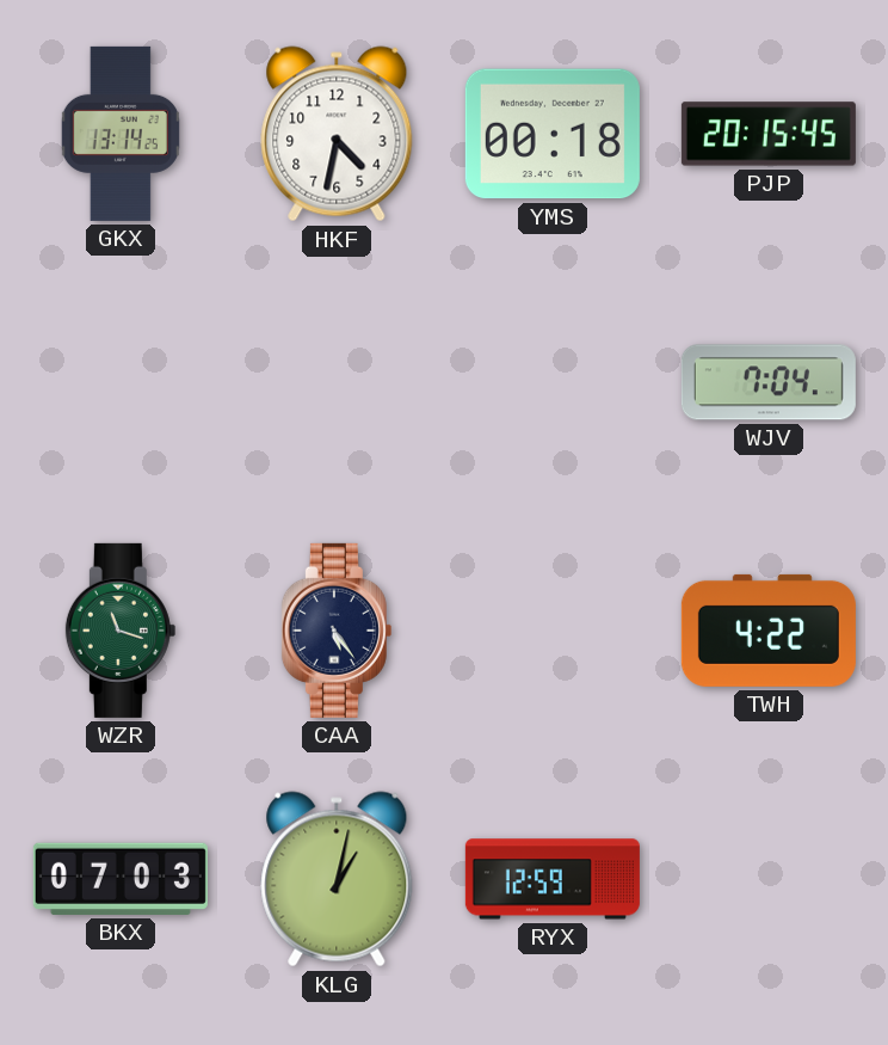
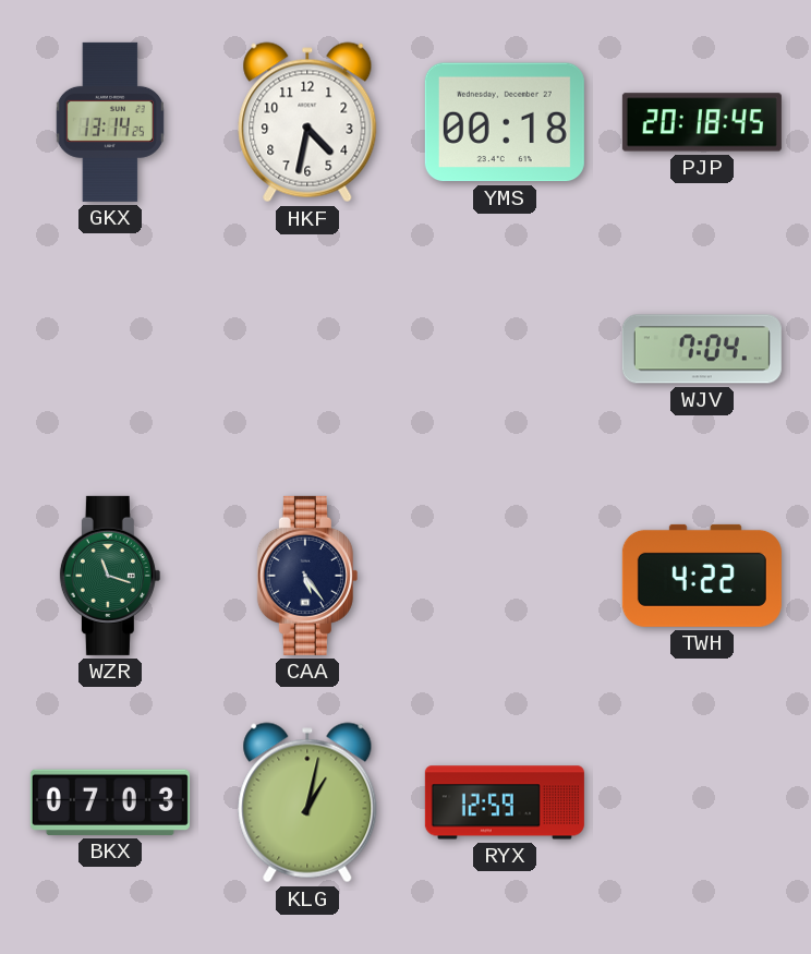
PJP: 20:15 -> 20:18 (702, 122)
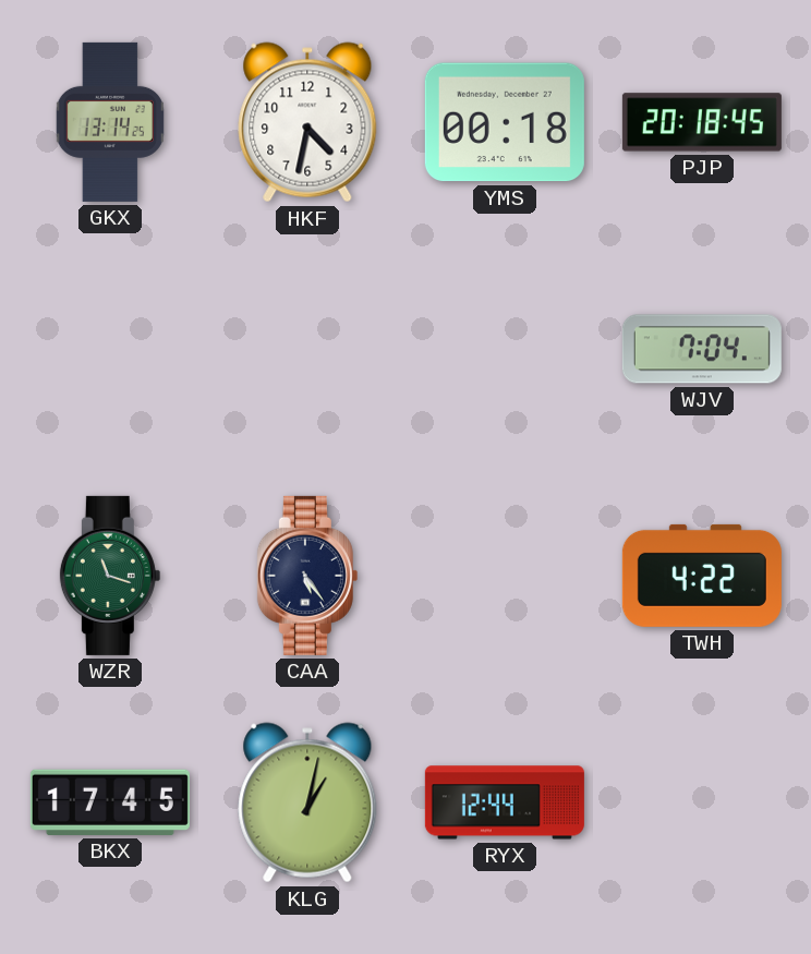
BKX: 07:03 -> 17:45 (110, 802)
RYX: 12:59 -> 12:44 (505, 802)
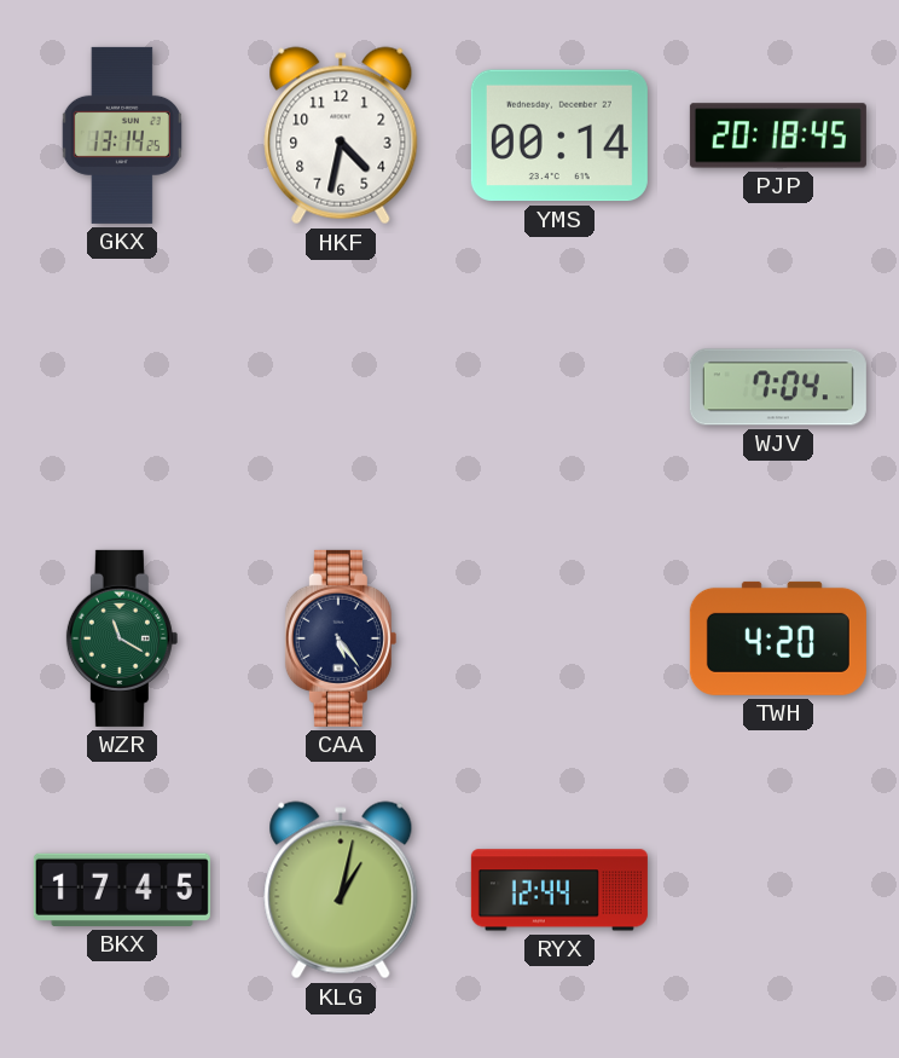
YMS: 00:18 -> 00:14 (559, 135)
WZR: 11:18 -> 11:20 (122, 638)
TWH: 4:22 -> 4:20 (778, 638)
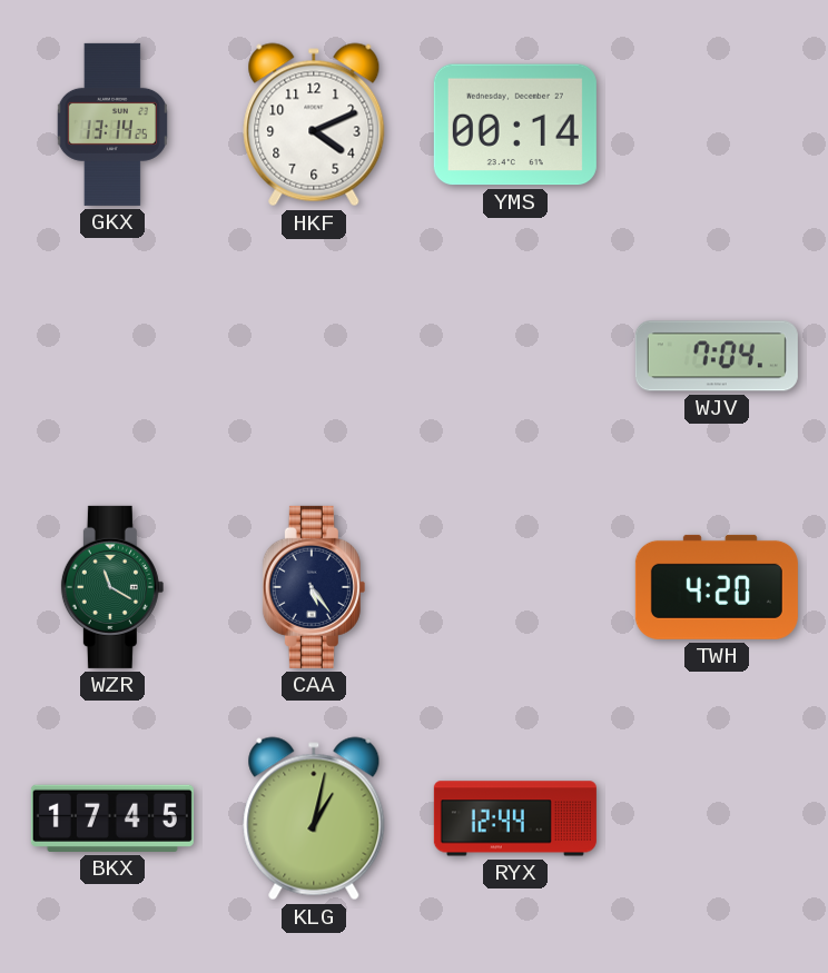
HKF: 4:32 -> 4:11 (314, 125)
PJP: 20:18 -> none (778, 135)
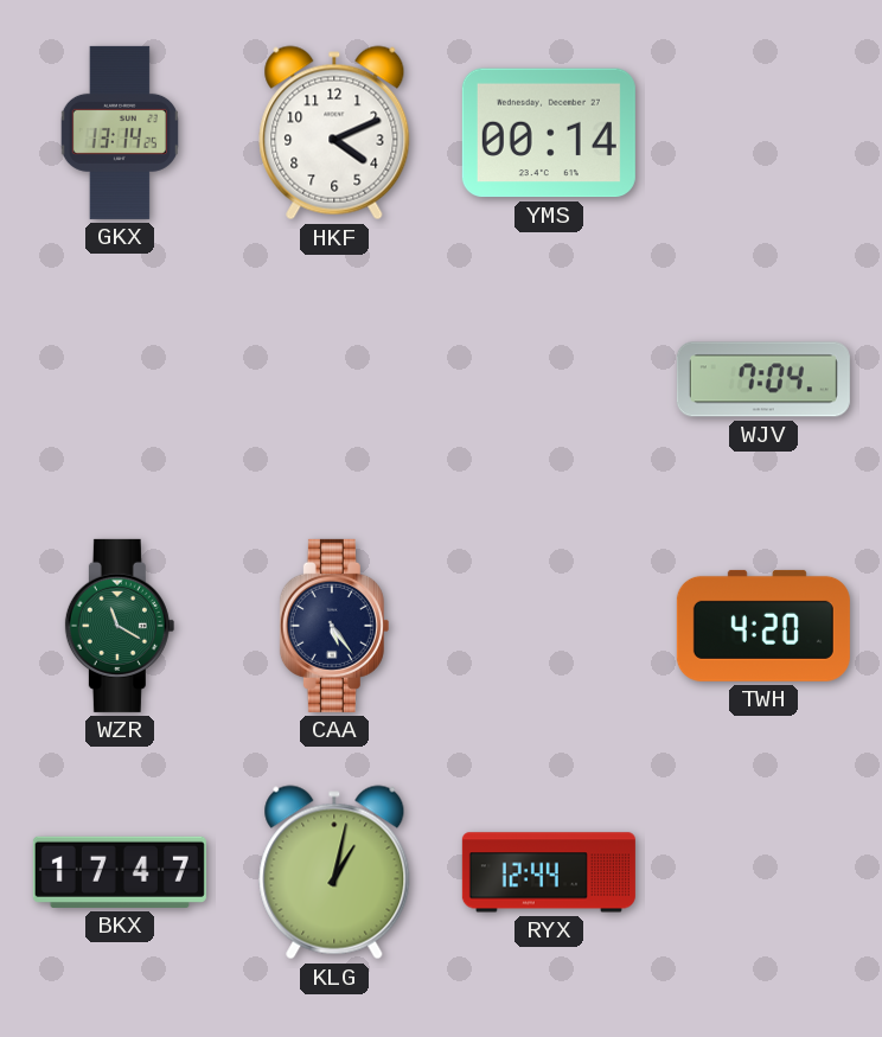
BKX: 17:45 -> 17:47 (120, 872)
